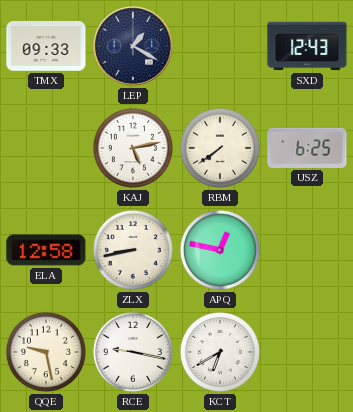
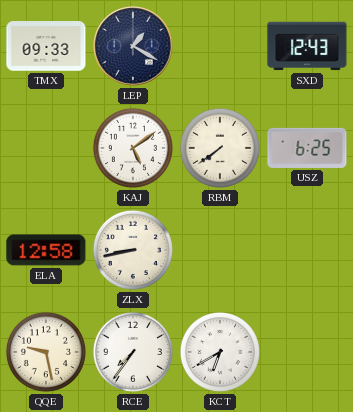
KAJ: 5:13 -> 5:09 (133, 148)
APQ: 12:47 -> none (220, 250)
RCE: 9:17 -> 7:36 (133, 352)
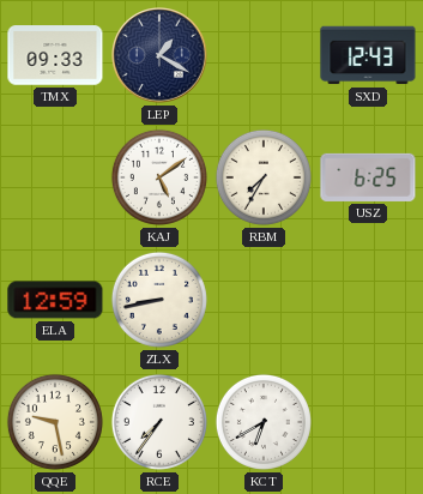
RBM: 7:39 -> 7:35 (264, 177)
ELA: 12:58 -> 12:59 (55, 300)
